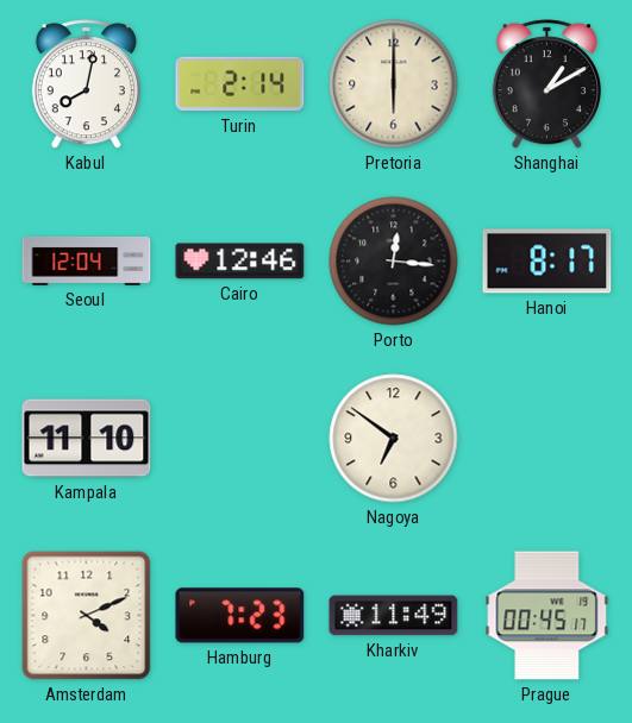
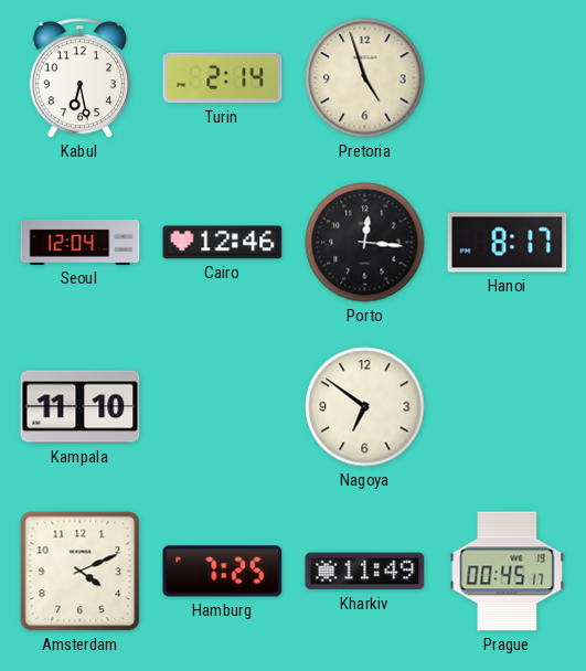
Kabul: 8:02 -> 6:28 (79, 78)
Pretoria: 6:00 -> 4:57 (365, 78)
Shanghai: 1:10 -> none (546, 84)
Hamburg: 7:23 -> 7:25 (223, 572)
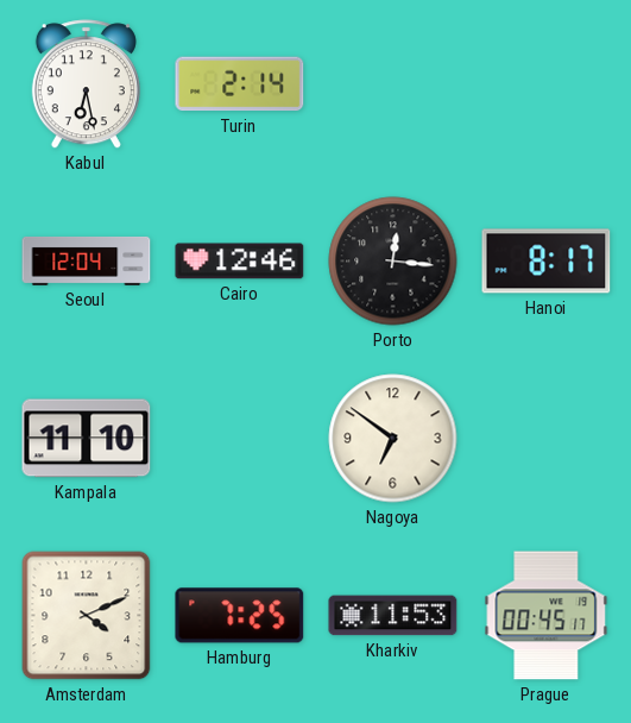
Pretoria: 4:57 -> none (365, 78)
Kharkiv: 11:49 -> 11:53 (393, 616)
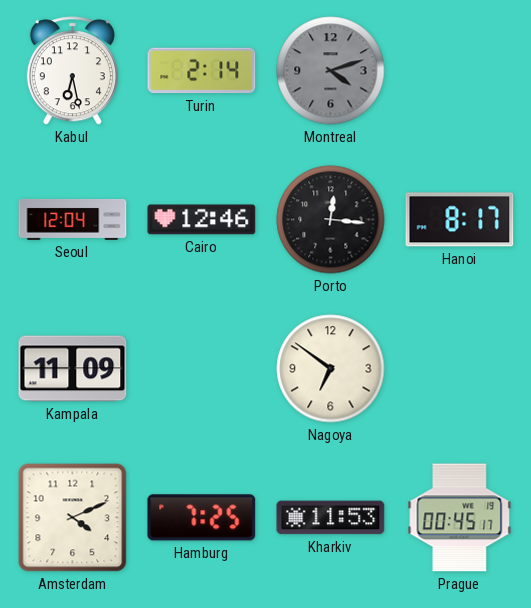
Montreal: none -> 4:12 (331, 71)
Kampala: 11:10 -> 11:09 (73, 369)
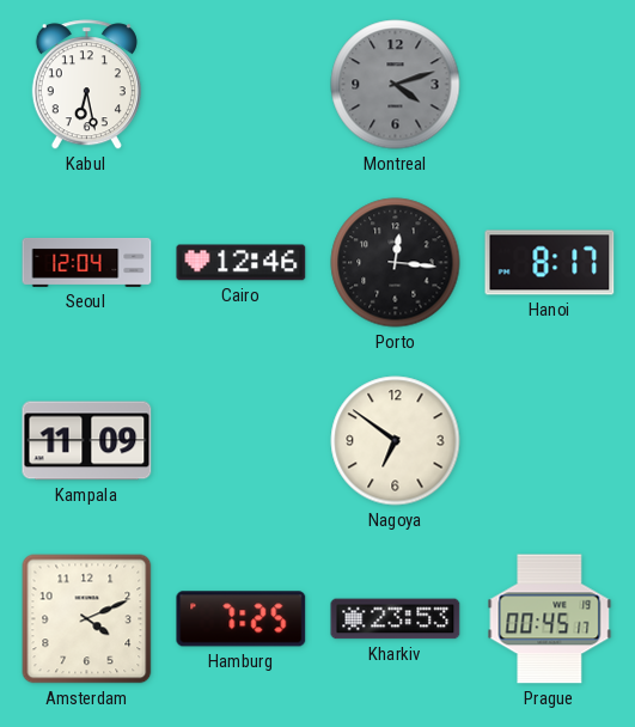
Turin: 2:14 -> none (202, 71)
Kharkiv: 11:53 -> 23:53 (396, 619)
